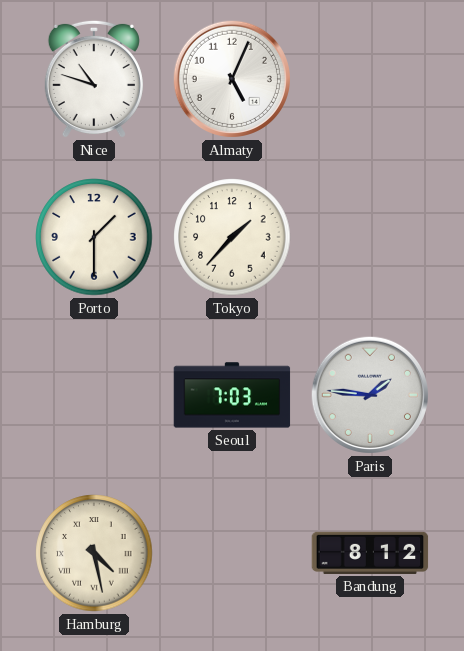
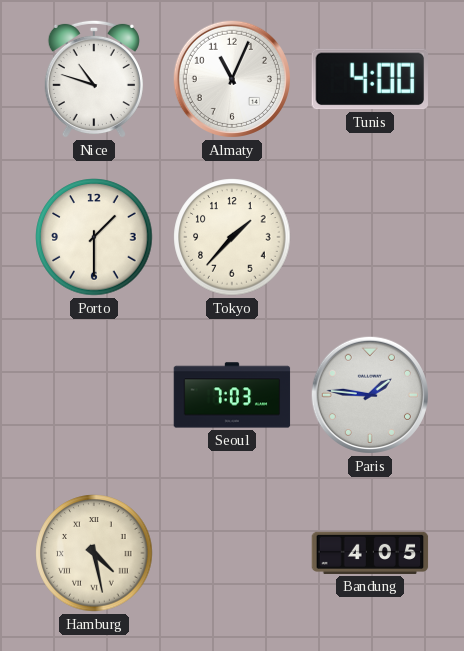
Almaty: 5:04 -> 11:04 (232, 79)
Tunis: none -> 4:00 (369, 79)
Bandung: 8:12 -> 4:05 (370, 553)
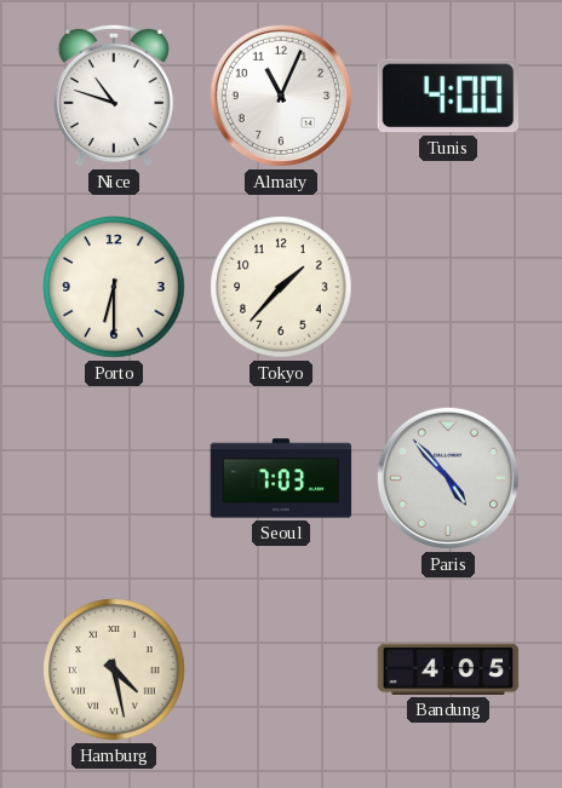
Porto: 1:30 -> 6:30 (114, 287)
Paris: 1:46 -> 4:53 (448, 478)
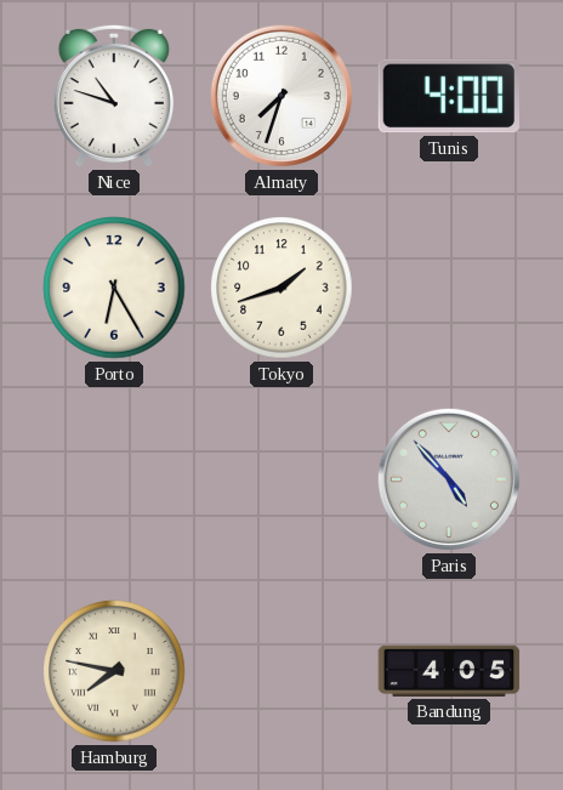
Almaty: 11:04 -> 7:33 (281, 96)
Porto: 6:30 -> 6:25 (114, 288)
Tokyo: 1:37 -> 1:42 (281, 288)
Seoul: 7:03 -> none (281, 478)
Hamburg: 4:28 -> 7:47 (114, 671)
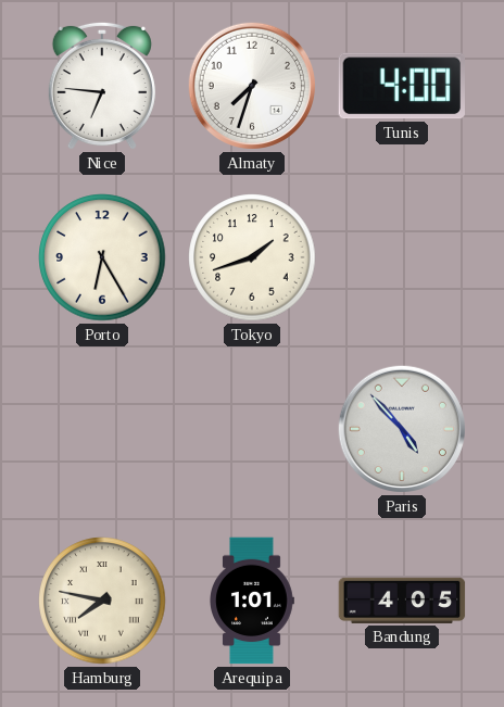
Nice: 10:48 -> 6:46 (102, 86)
Arequipa: none -> 1:01 (252, 601)
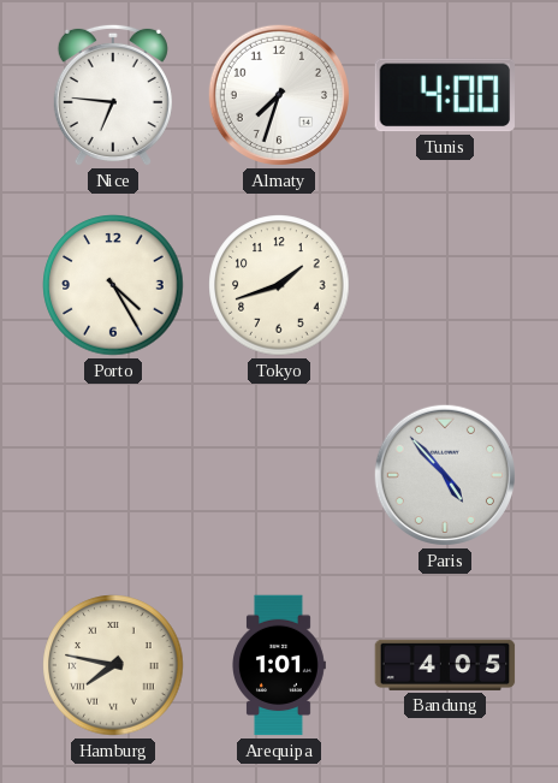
Porto: 6:25 -> 4:25 (113, 285)
